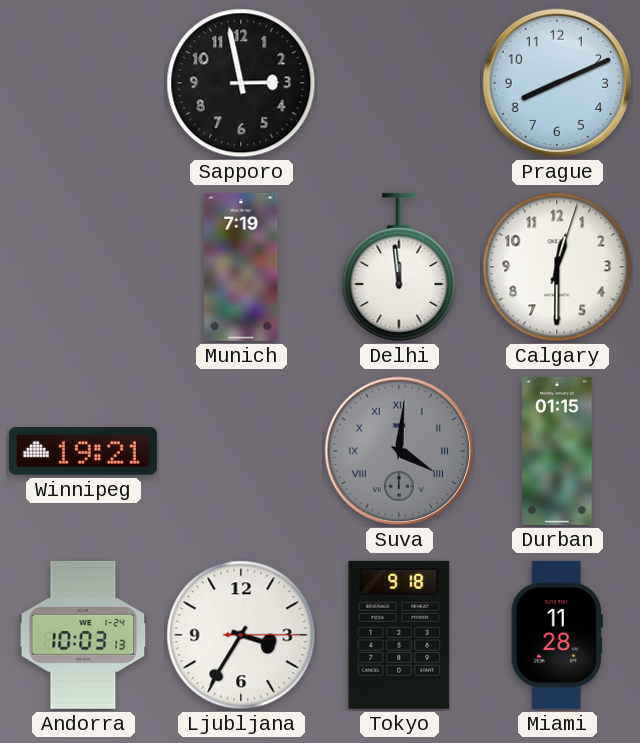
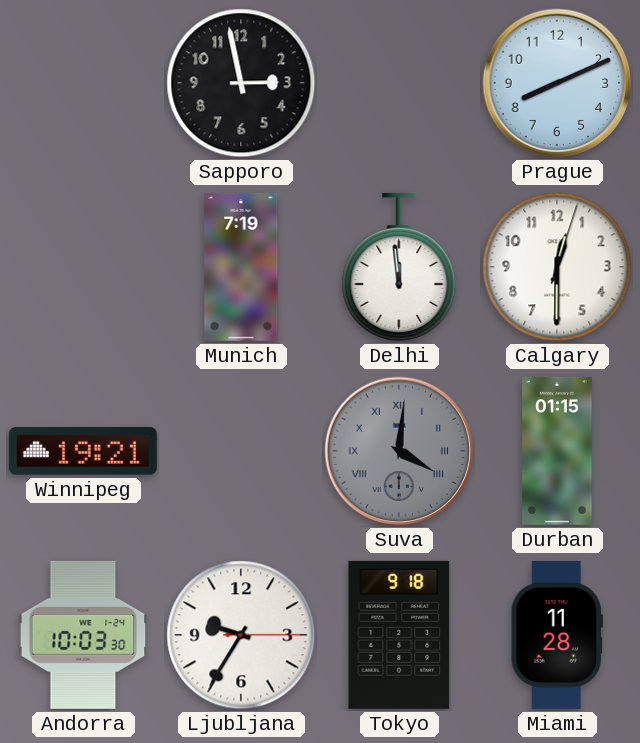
Andorra: 10:03:13 -> 10:03:30 (83, 635)
Ljubljana: 3:35 -> 9:35 (241, 635)
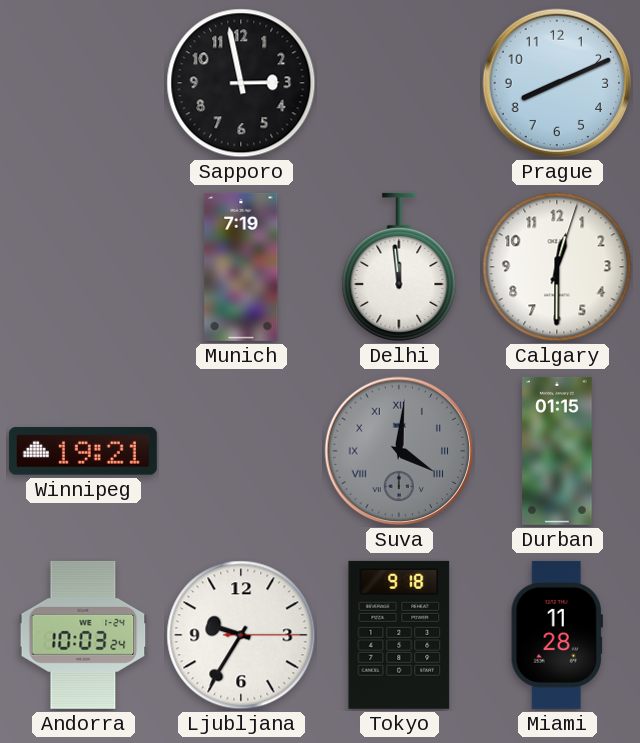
Andorra: 10:03:30 -> 10:03:24 (83, 635)
